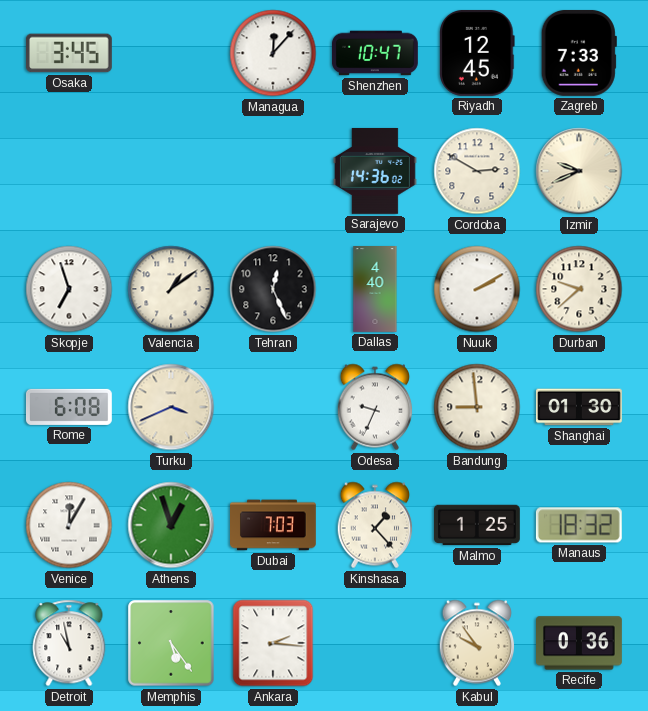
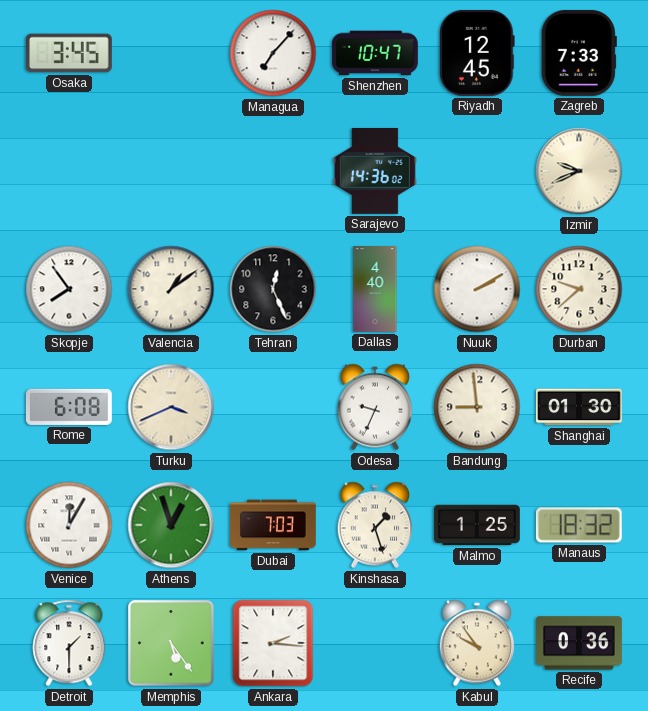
Managua: 12:07 -> 7:07 (273, 53)
Cordoba: 2:50 -> none (477, 171)
Skopje: 6:57 -> 7:54 (69, 289)
Kinshasa: 1:23 -> 1:27 (375, 525)
Detroit: 10:58 -> 1:30 (69, 643)
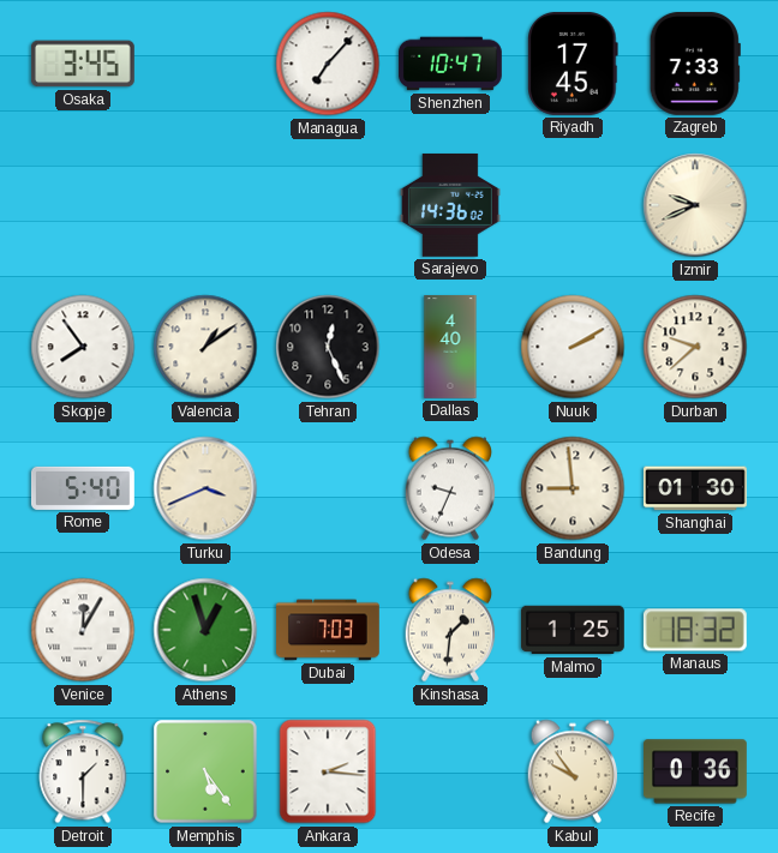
Riyadh: 12:45 -> 17:45 (573, 64)
Rome: 6:08 -> 5:40 (83, 488)
Kinshasa: 1:27 -> 1:31 (450, 630)
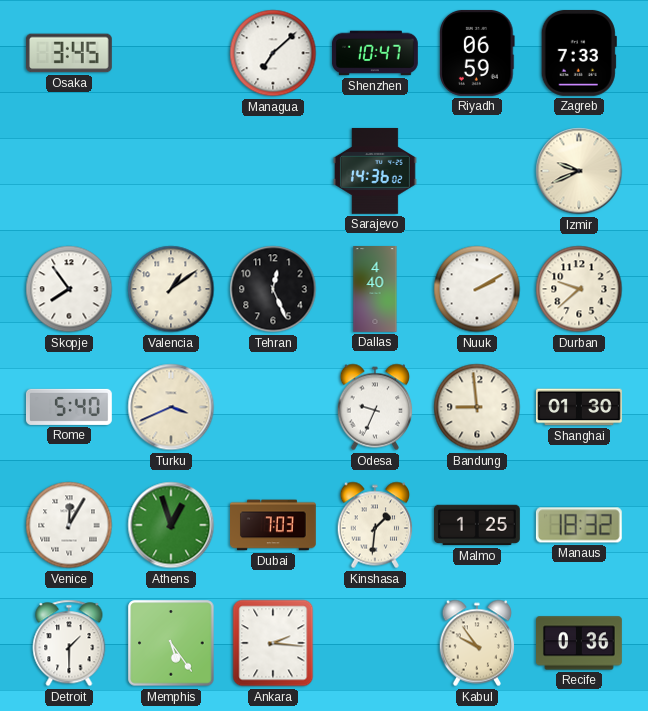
Managua: 7:07 -> 7:08 (273, 53)
Riyadh: 17:45 -> 06:59 (477, 53)
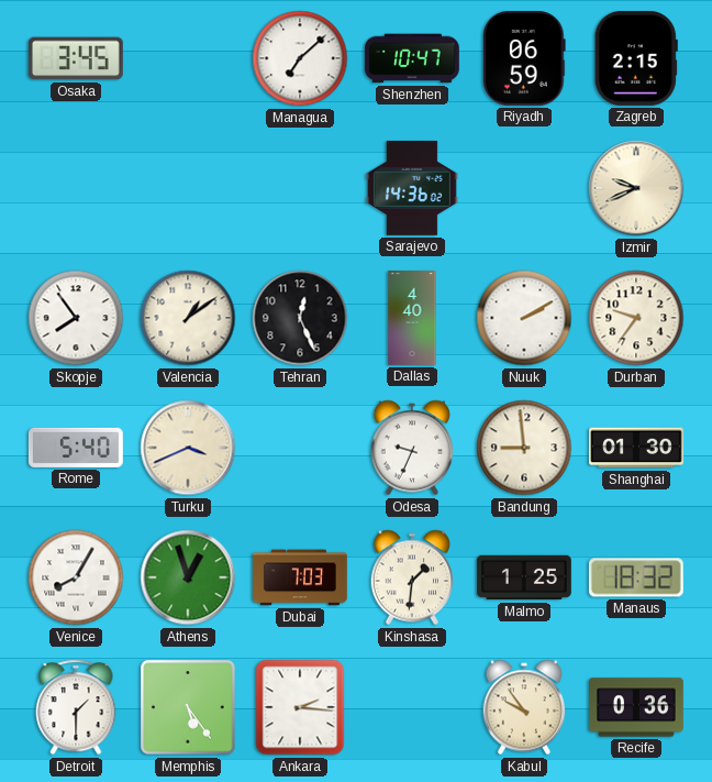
Zagreb: 7:33 -> 2:15 (636, 58)
Durban: 9:38 -> 9:36 (636, 318)
Venice: 12:05 -> 8:05 (76, 577)
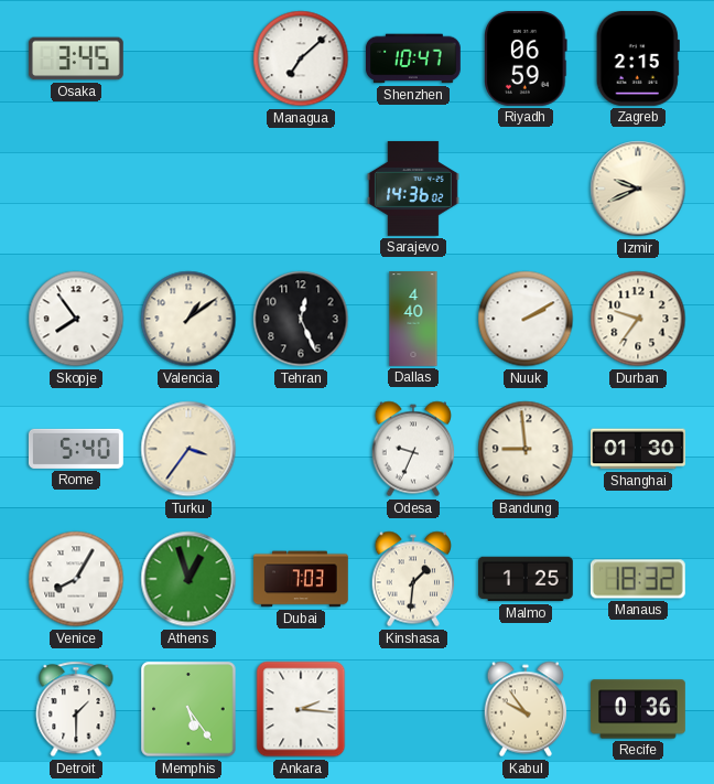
Turku: 3:41 -> 3:36 (188, 449)
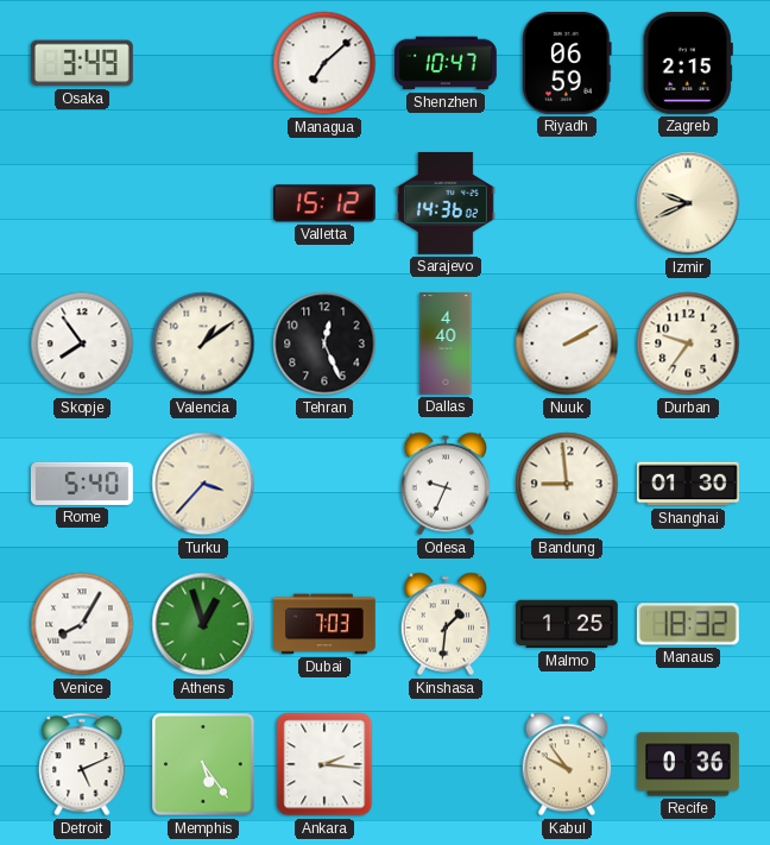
Osaka: 3:45 -> 3:49 (82, 63)
Valletta: none -> 15:12 (326, 203)
Turku: 3:36 -> 3:37 (203, 484)
Detroit: 1:30 -> 5:11 (82, 764)
